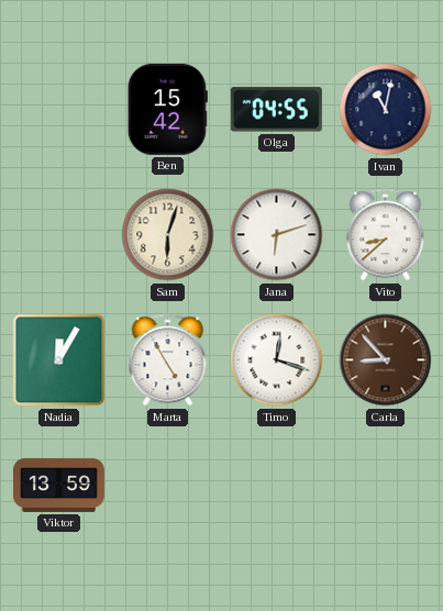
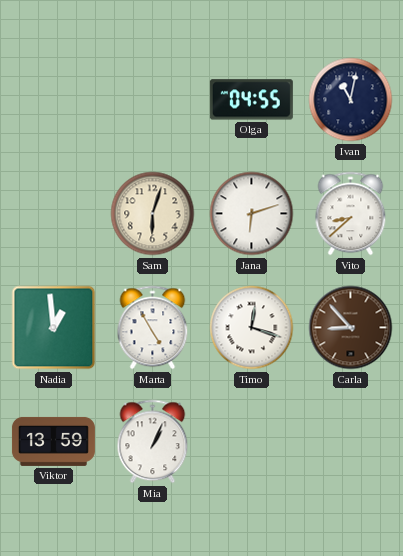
Ben: 15:42 -> none (167, 109)
Nadia: 12:05 -> 12:59 (54, 328)
Mia: none -> 1:04 (153, 442)
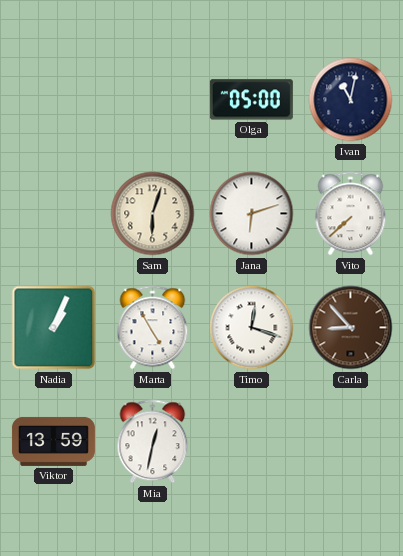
Olga: 04:55 -> 05:00 (251, 100)
Vito: 8:38 -> 7:38 (351, 214)
Nadia: 12:59 -> 1:04 (54, 328)
Mia: 1:04 -> 12:32 (153, 442)
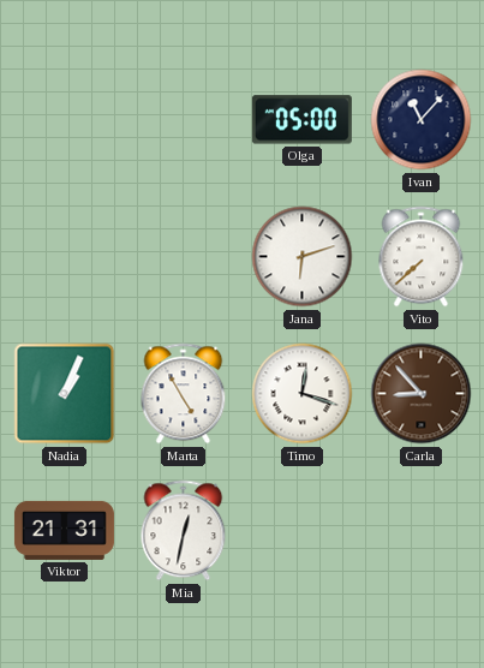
Ivan: 11:02 -> 11:07 (422, 120)
Sam: 6:03 -> none (153, 214)
Viktor: 13:59 -> 21:31 (64, 530)
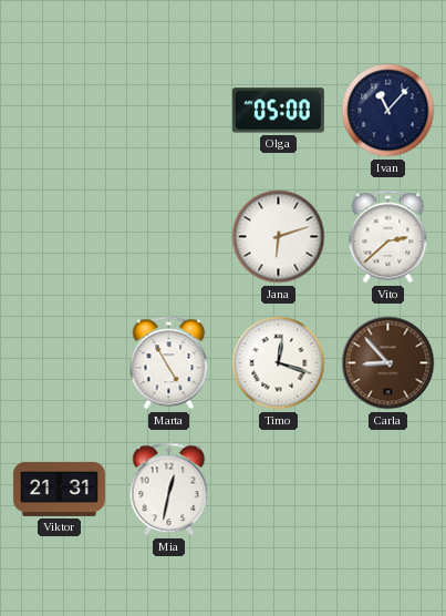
Vito: 7:38 -> 2:38 (388, 237)
Nadia: 1:04 -> none (65, 394)
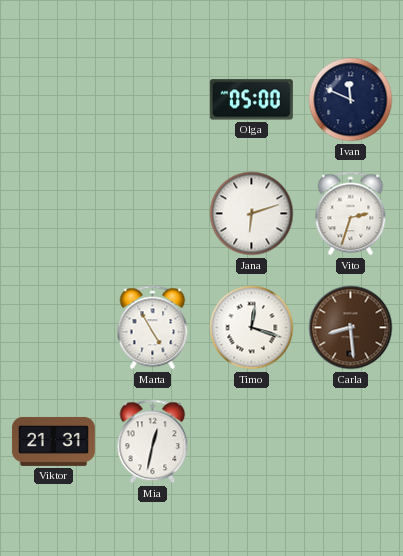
Ivan: 11:07 -> 11:49 (351, 100)
Vito: 2:38 -> 2:33 (351, 214)
Carla: 8:53 -> 8:29 (351, 328)
